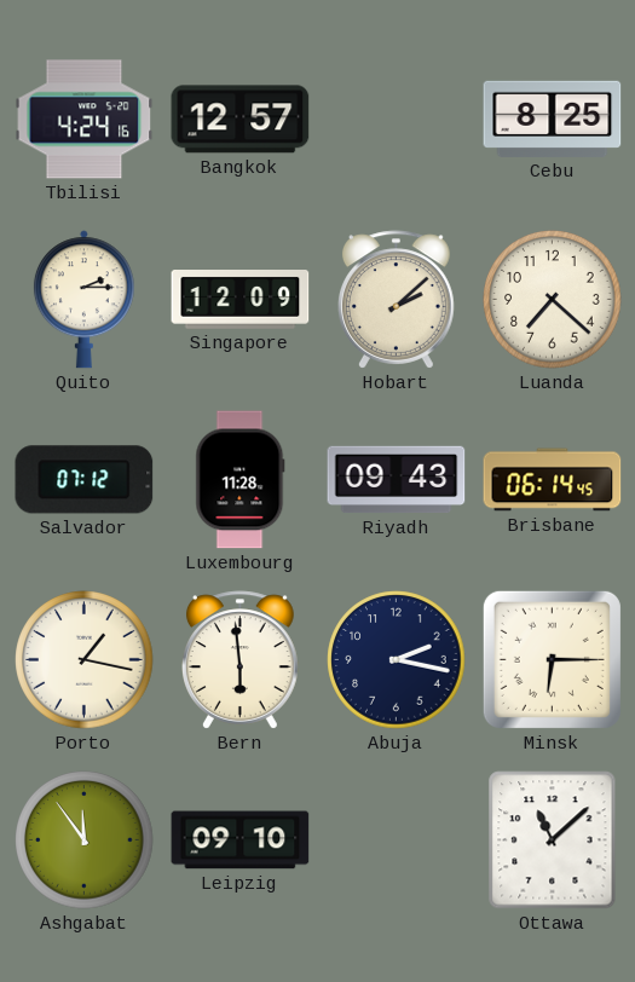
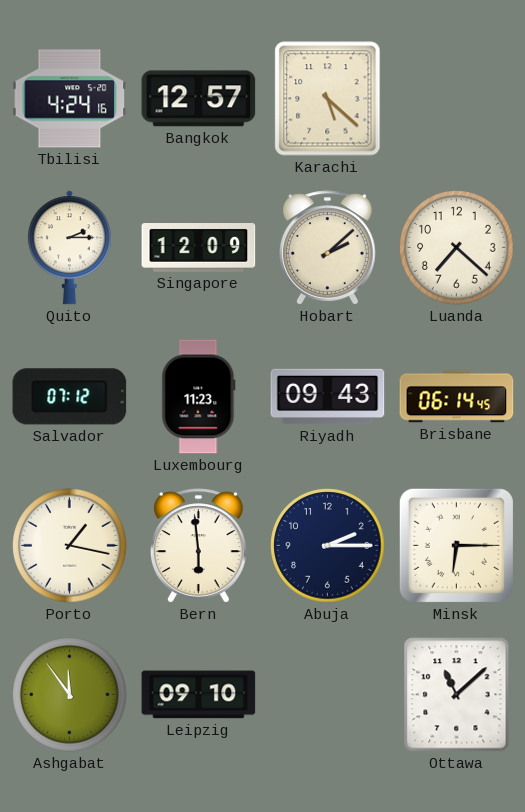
Karachi: none -> 5:22 (328, 99)
Cebu: 8:25 -> none (553, 119)
Luxembourg: 11:28 -> 11:23 (199, 397)
Abuja: 2:17 -> 2:15 (328, 546)
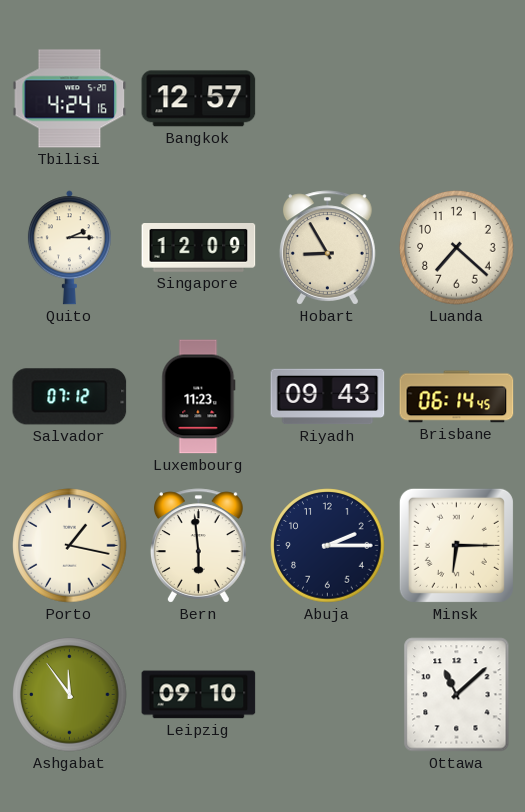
Karachi: 5:22 -> none (328, 99)
Hobart: 2:08 -> 8:55 (327, 248)
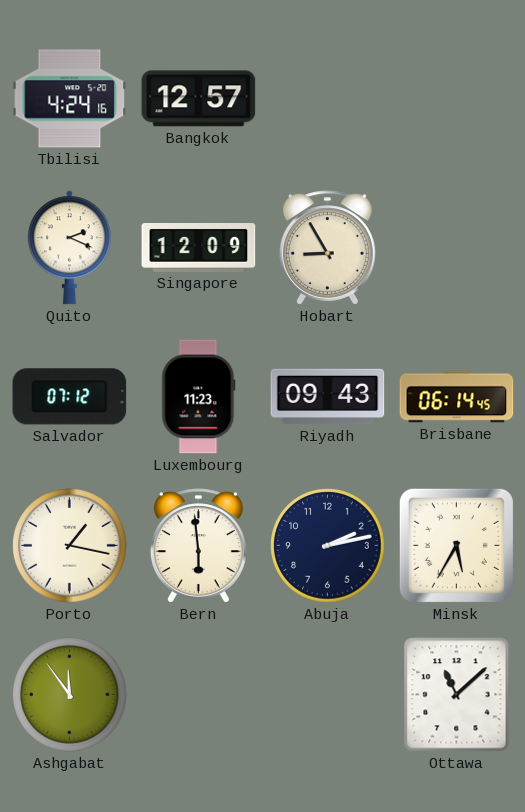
Quito: 2:15 -> 2:19 (69, 248)
Luanda: 7:22 -> none (457, 248)
Abuja: 2:15 -> 2:13 (328, 546)
Minsk: 6:15 -> 5:35 (456, 545)
Leipzig: 09:10 -> none (199, 695)
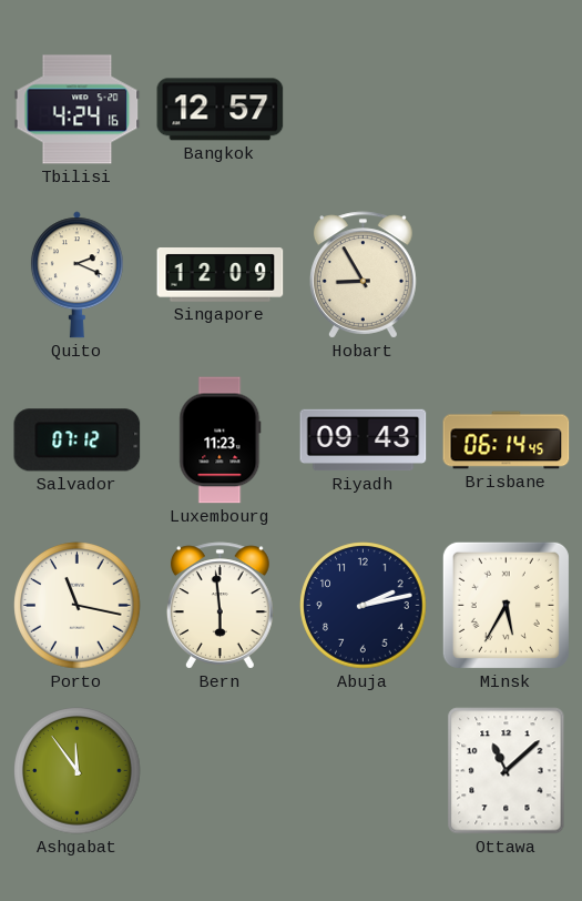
Porto: 1:17 -> 11:17 (78, 606)
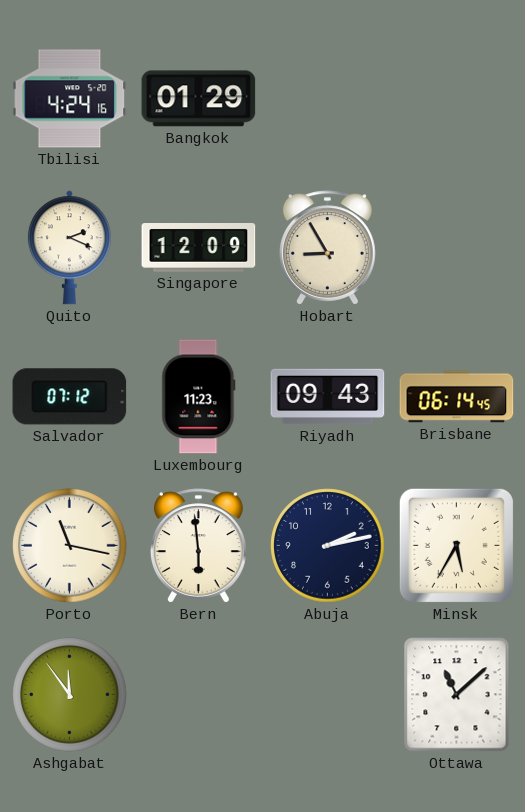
Bangkok: 12:57 -> 01:29 (199, 99)
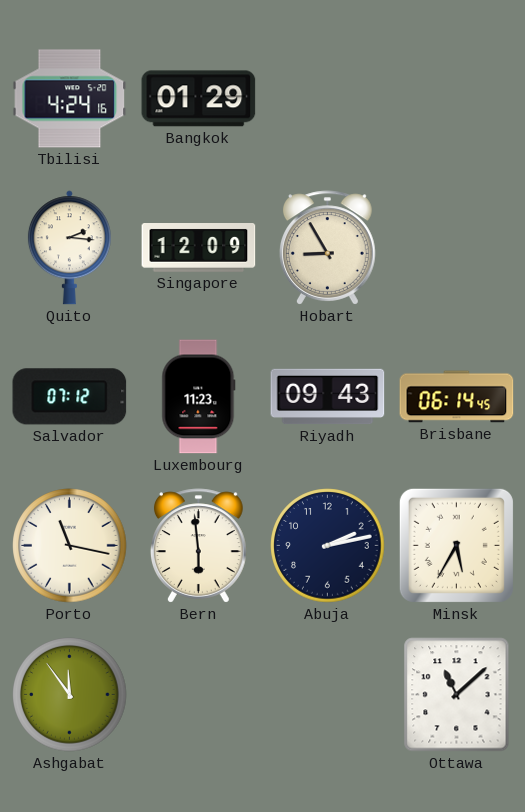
Quito: 2:19 -> 2:16 (69, 248)
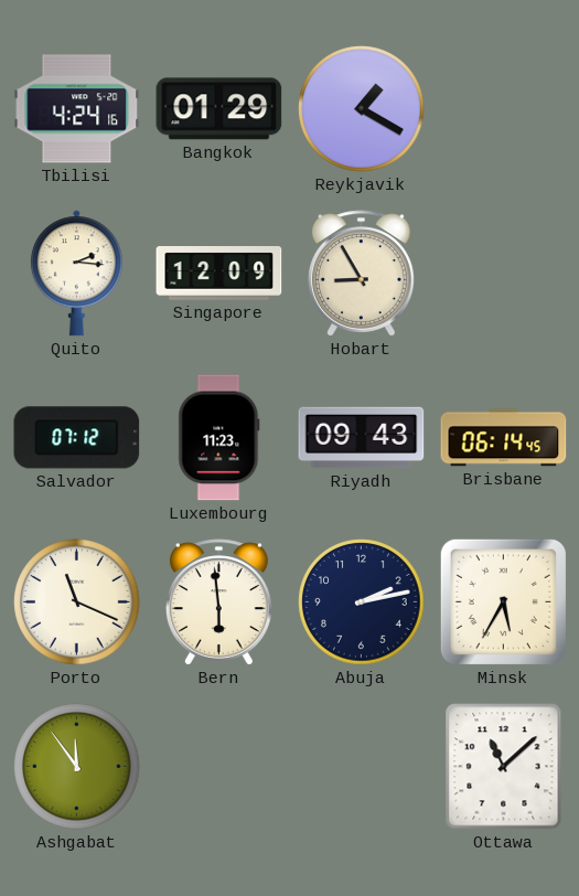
Reykjavik: none -> 1:20 (362, 109)
Porto: 11:17 -> 11:19 (77, 602)
